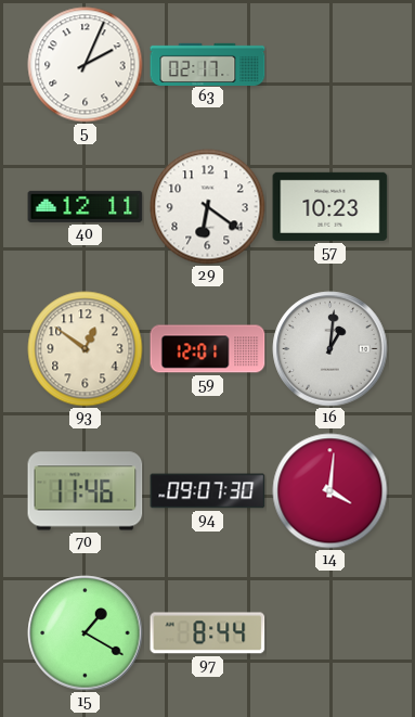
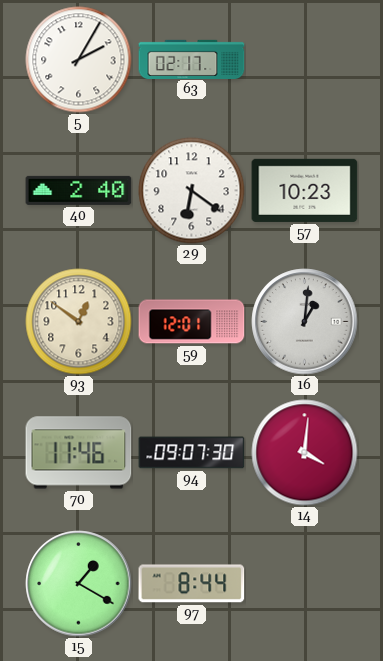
5: 2:04 -> 2:05 (79, 60)
40: 12:11 -> 2:40 (79, 190)
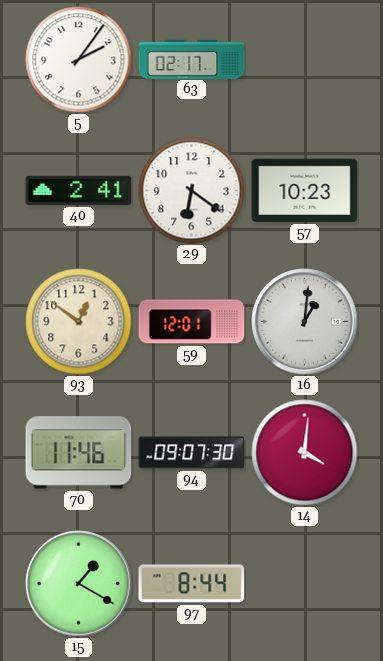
5: 2:05 -> 2:06 (79, 60)
40: 2:40 -> 2:41 (79, 190)
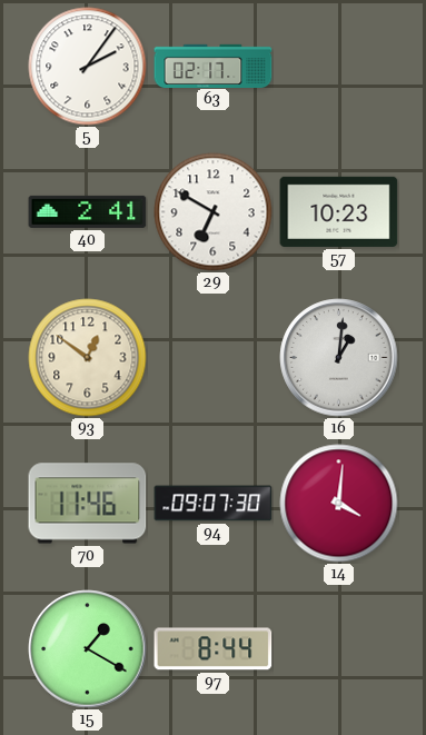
29: 6:21 -> 6:50 (214, 212)
59: 12:01 -> none (192, 322)
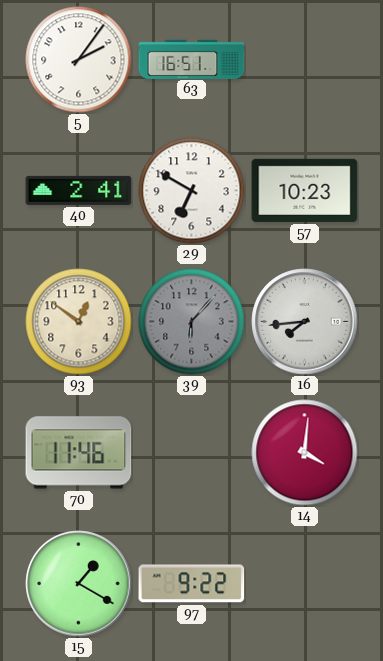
63: 02:17 -> 16:51 (192, 59)
39: none -> 6:07 (192, 322)
16: 1:01 -> 7:44 (305, 322)
94: 09:07 -> none (214, 504)
97: 8:44 -> 9:22 (192, 584)
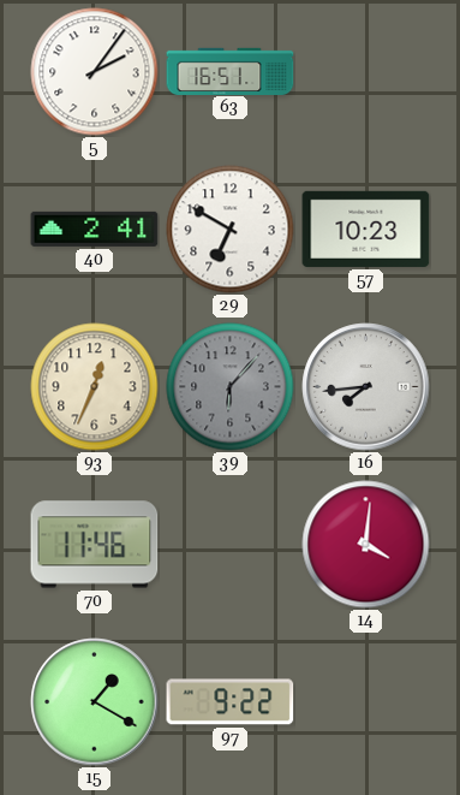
93: 12:51 -> 12:34 (95, 387)
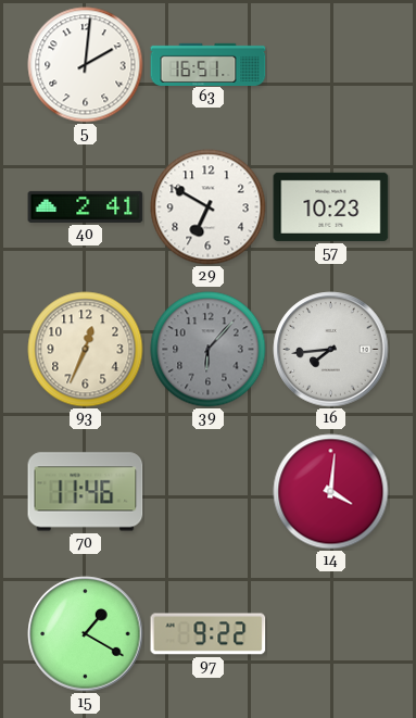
5: 2:06 -> 2:01 (86, 65)
